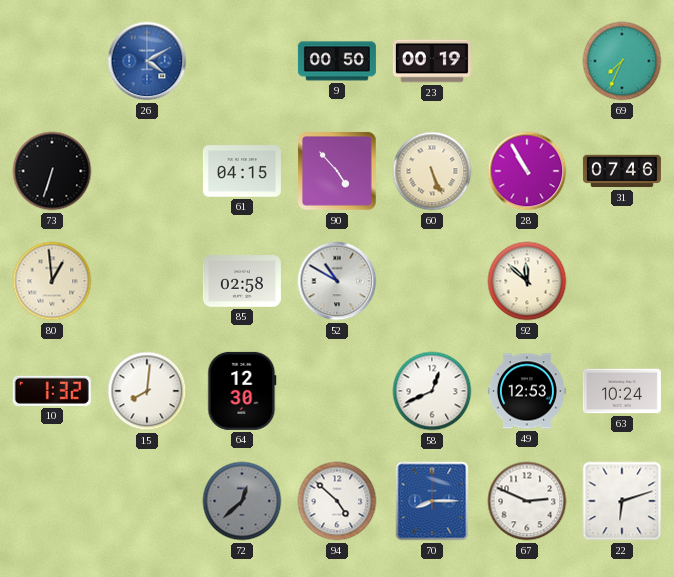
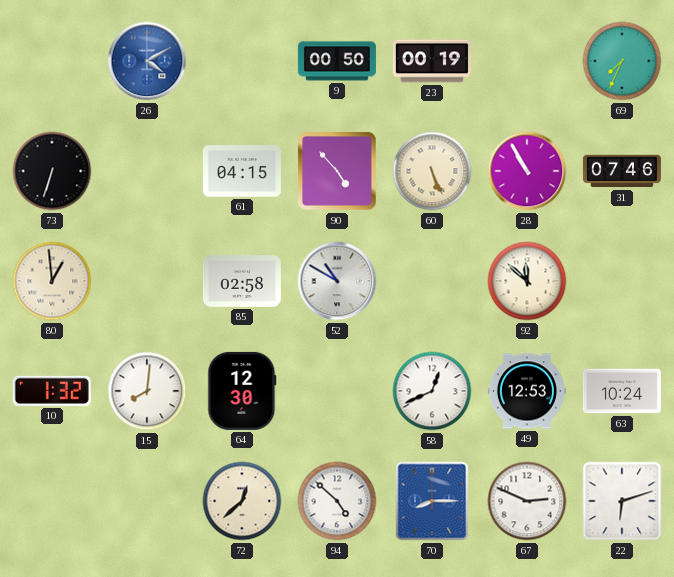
72 dial: grey -> cream (242, 501)
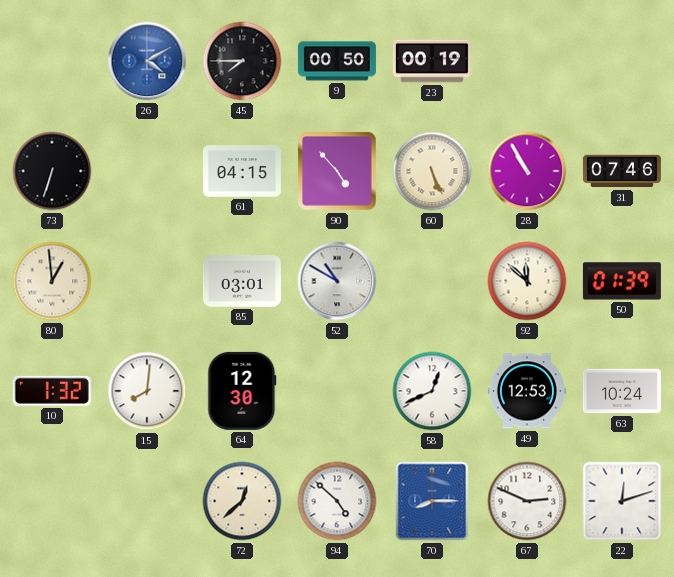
45: none -> 7:45 (242, 61)
69: 7:34 -> none (622, 61)
85: 02:58 -> 03:01 (242, 281)
50: none -> 01:39 (622, 281)
22: 6:12 -> 12:12 (622, 501)
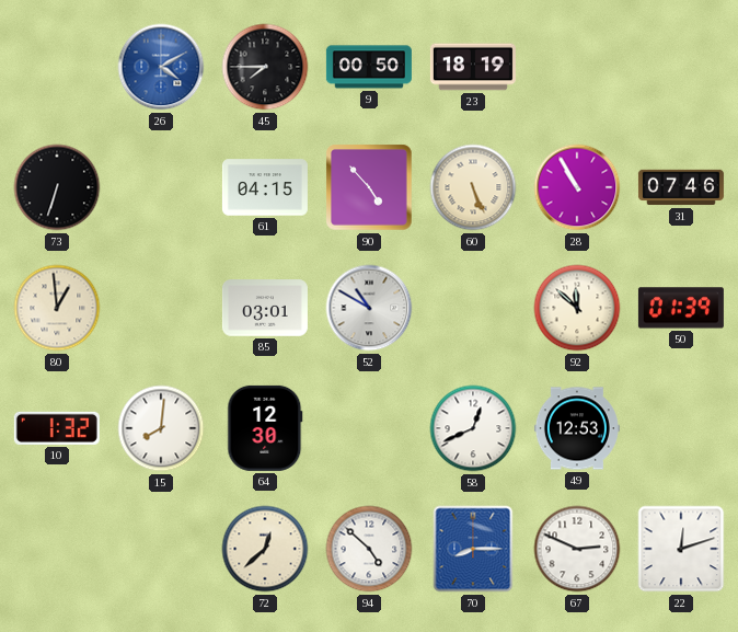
23: 00:19 -> 18:19 (473, 67)
63: 10:24 -> none (622, 391)
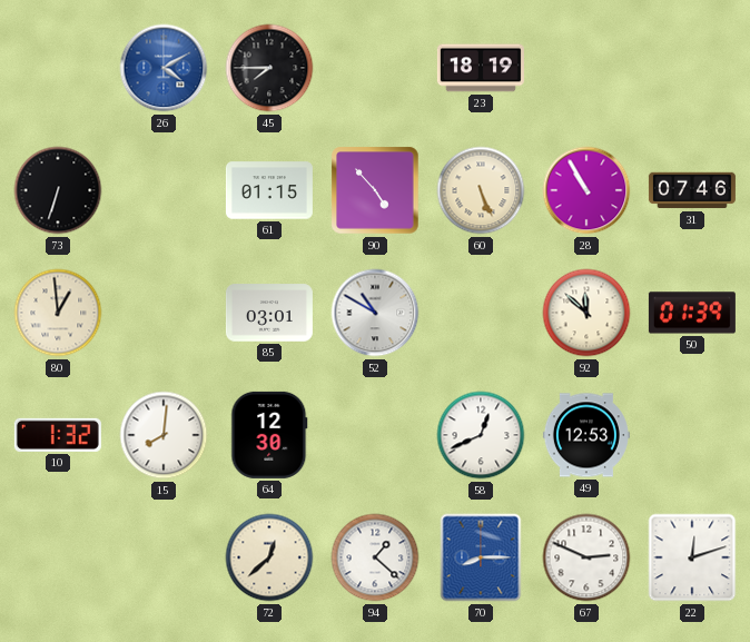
9: 00:50 -> none (369, 67)
61: 04:15 -> 01:15 (269, 190)
94: 4:52 -> 1:22 (375, 557)
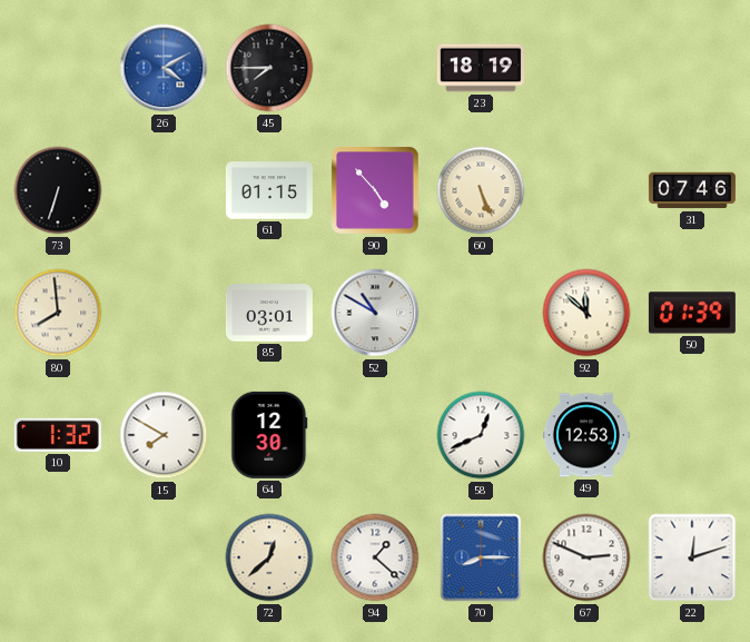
28: 10:55 -> none (586, 190)
80: 12:59 -> 7:59 (58, 313)
15: 8:01 -> 7:50 (164, 435)
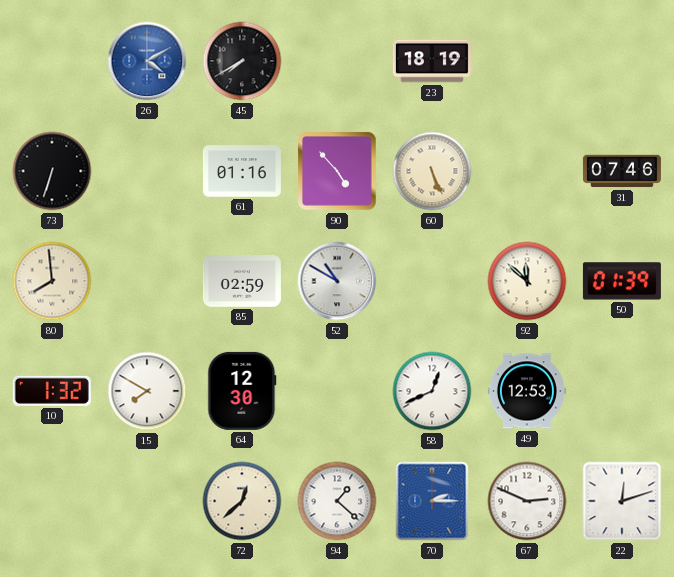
45: 7:45 -> 7:40 (242, 61)
61: 01:15 -> 01:16 (242, 171)
85: 03:01 -> 02:59 (242, 281)
70: 8:15 -> 2:15 (432, 501)
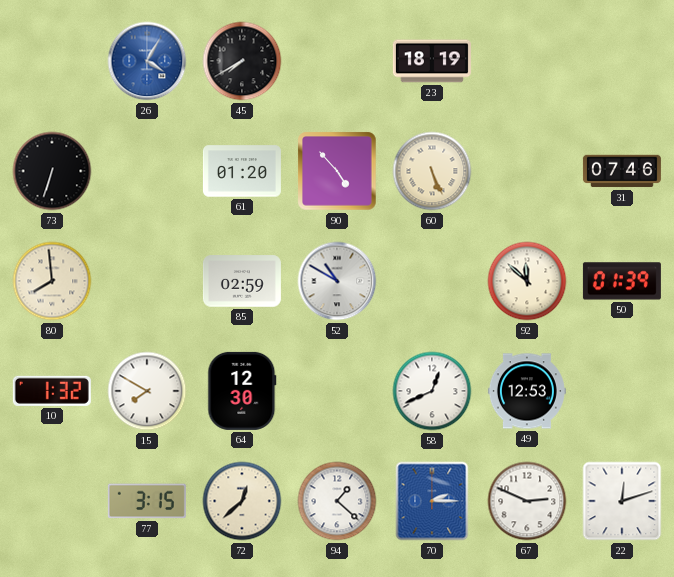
26: 4:10 -> 4:05 (147, 61)
61: 01:16 -> 01:20 (242, 171)
77: none -> 3:15 (147, 501)
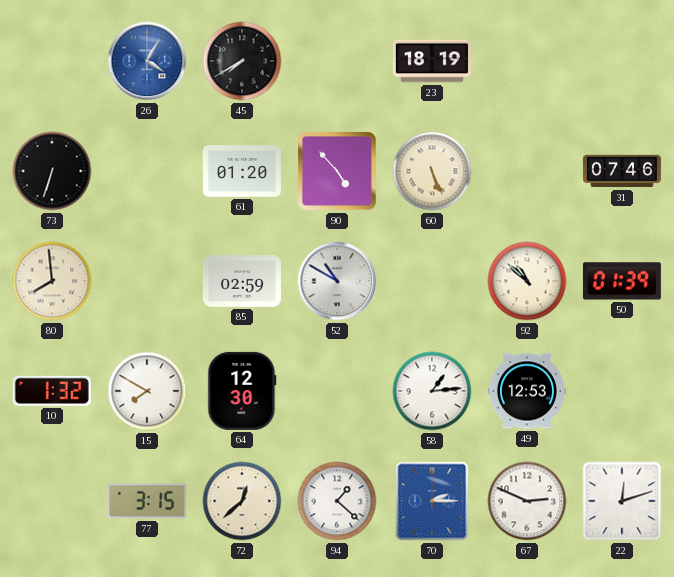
92: 11:52 -> 10:52 (527, 281)
58: 12:41 -> 1:14 (432, 391)
